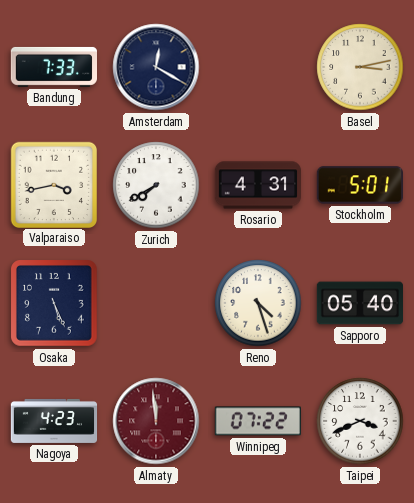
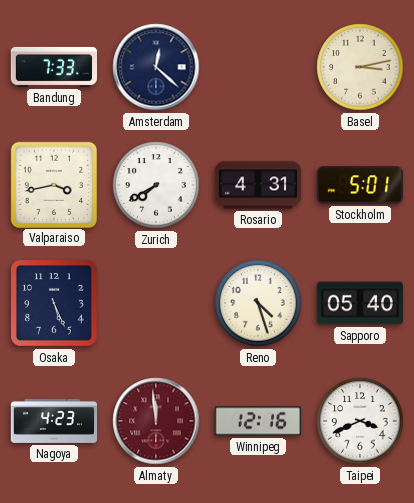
Amsterdam: 12:20 -> 12:22 (156, 67)
Winnipeg: 07:22 -> 12:16 (258, 421)
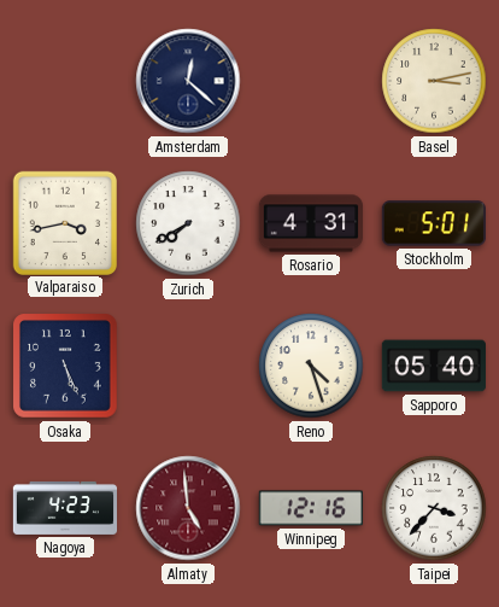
Bandung: 7:33 -> none (53, 67)
Almaty: 11:59 -> 4:59 (188, 508)
Taipei: 3:41 -> 3:37 (434, 508)
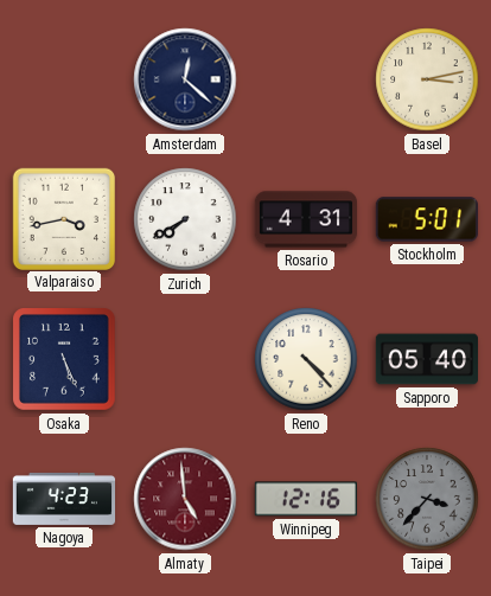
Reno: 4:27 -> 4:23 (306, 359)
Taipei dial: white -> grey (427, 499)
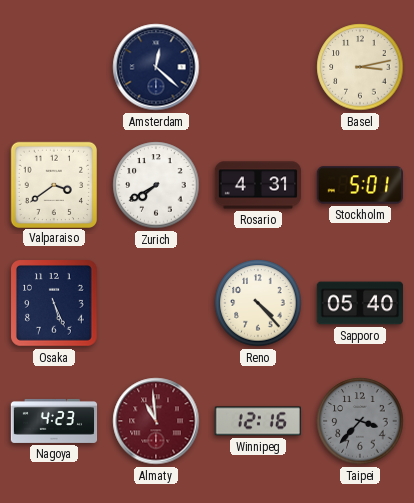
Valparaiso: 3:43 -> 3:39 (53, 184)
Almaty: 4:59 -> 10:59 (156, 421)
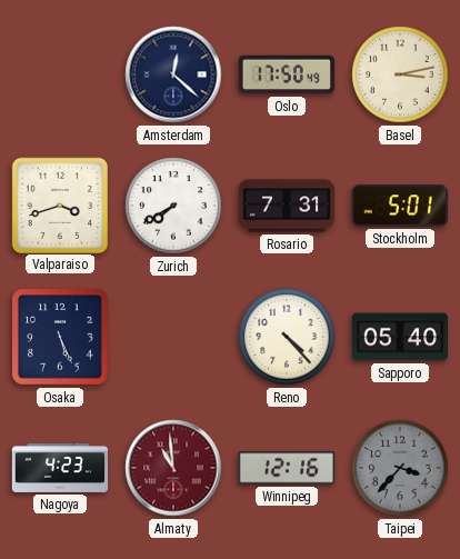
Oslo: none -> 17:50 (287, 74)
Valparaiso: 3:39 -> 3:42 (59, 204)
Rosario: 4:31 -> 7:31 (287, 206)
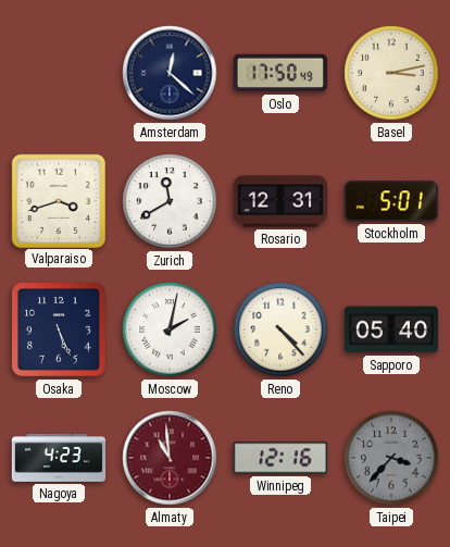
Zurich: 7:40 -> 11:40 (170, 201)
Rosario: 7:31 -> 12:31 (280, 201)
Moscow: none -> 2:02 (170, 330)
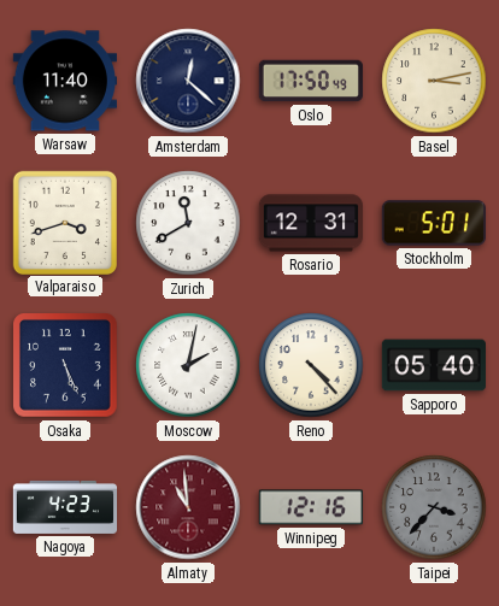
Warsaw: none -> 11:40 (64, 81)
